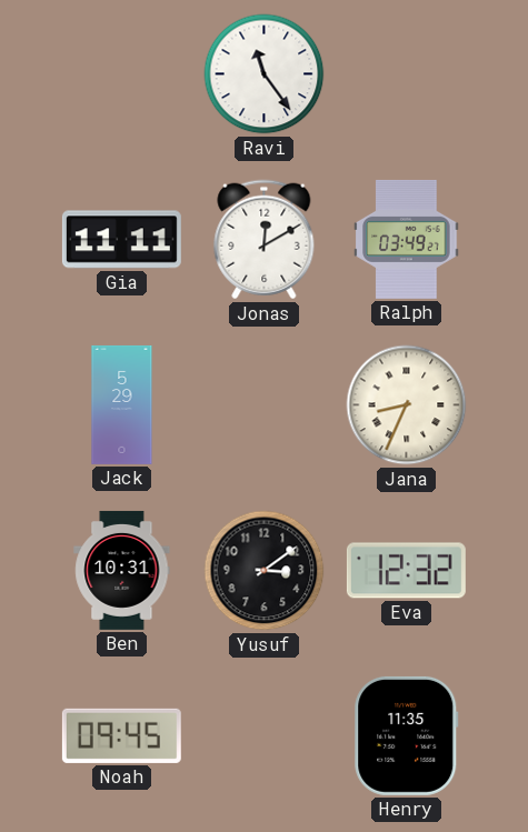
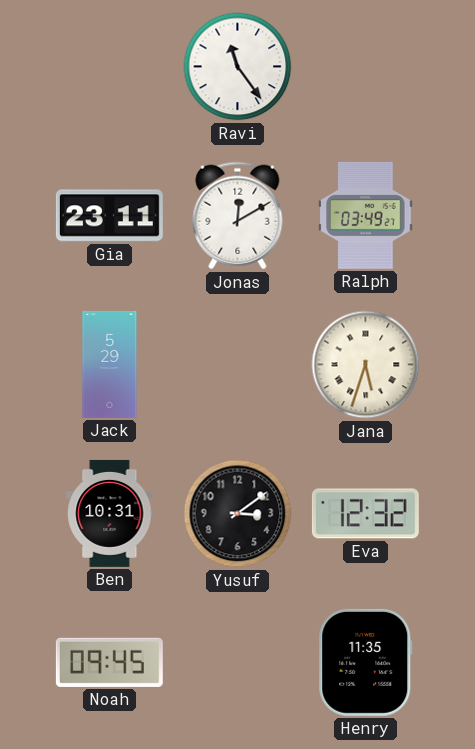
Gia: 11:11 -> 23:11 (109, 216)
Jana: 8:34 -> 5:33 (366, 365)
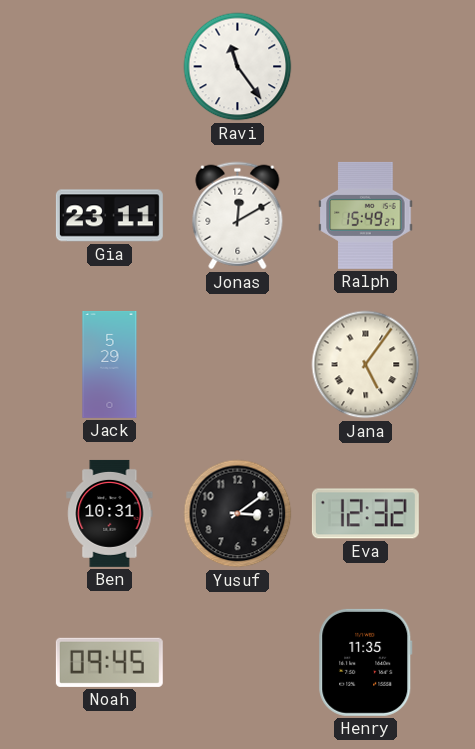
Ralph: 03:49 -> 15:49 (366, 215)
Jana: 5:33 -> 5:06 (366, 365)
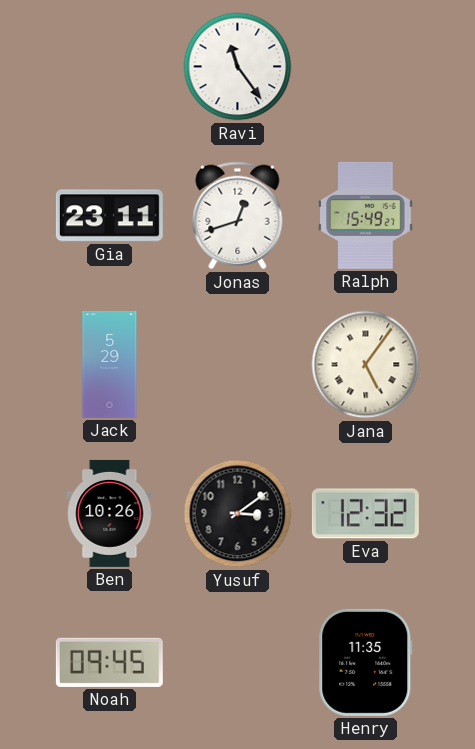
Jonas: 12:10 -> 12:42 (238, 216)
Ben: 10:31 -> 10:26 (110, 513)
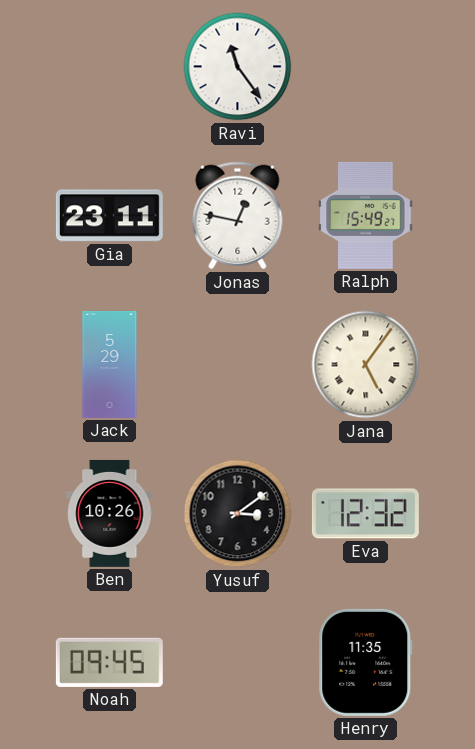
Jonas: 12:42 -> 12:47 (238, 216)
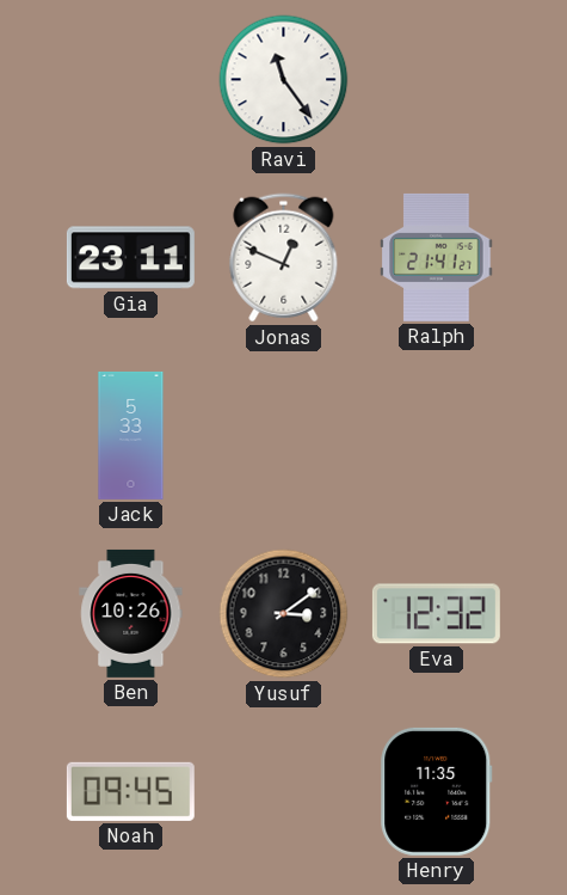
Jonas: 12:47 -> 12:49 (284, 258)
Ralph: 15:49 -> 21:41 (437, 257)
Jack: 5:29 -> 5:33 (131, 435)
Jana: 5:06 -> none (366, 365)
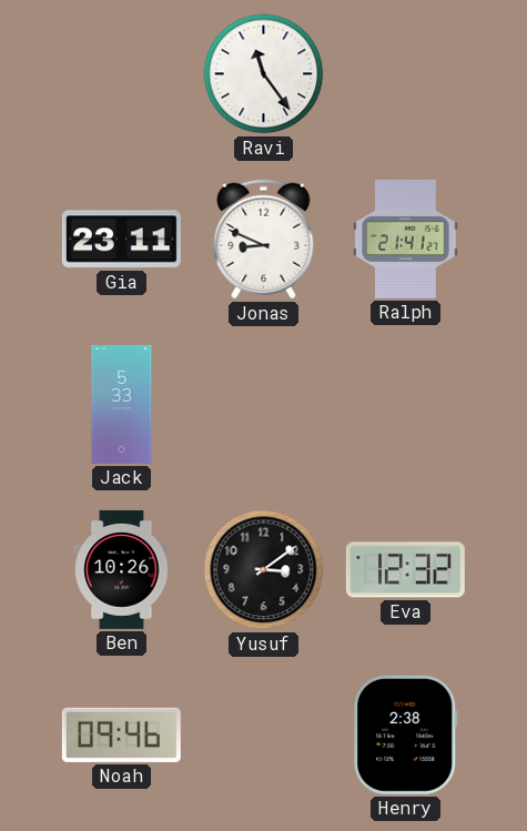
Jonas: 12:49 -> 8:49 (264, 240)
Noah: 09:45 -> 09:46 (121, 734)
Henry: 11:35 -> 2:38 (406, 734)
